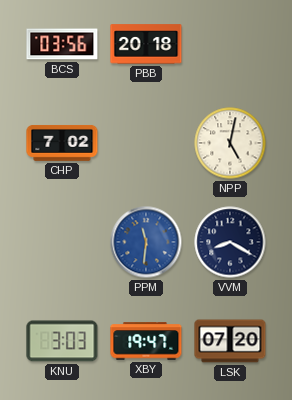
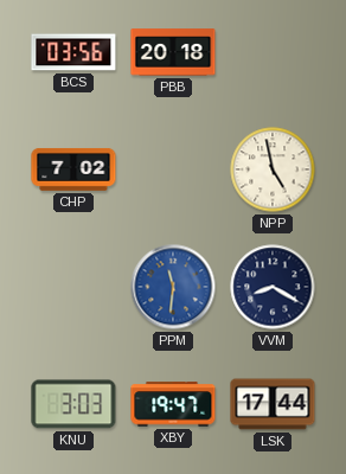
NPP: 5:02 -> 4:58 (273, 169)
LSK: 07:20 -> 17:44 (273, 404)
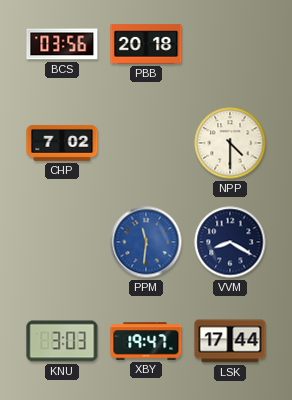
NPP: 4:58 -> 4:30 (230, 143)
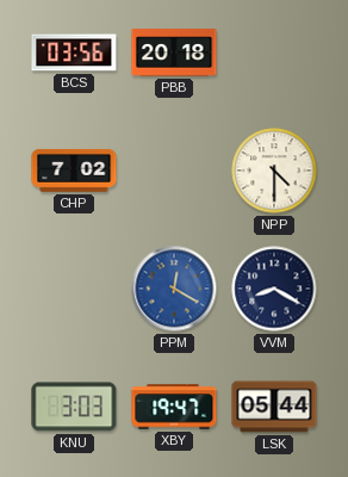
PPM: 11:31 -> 12:20 (174, 289)
LSK: 17:44 -> 05:44 (274, 407)
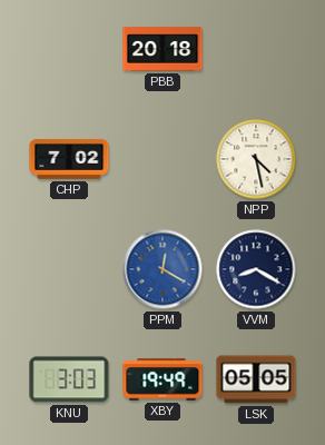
BCS: 03:56 -> none (74, 52)
NPP: 4:30 -> 4:28 (256, 159)
XBY: 19:47 -> 19:49 (162, 379)
LSK: 05:44 -> 05:05 (256, 379)
